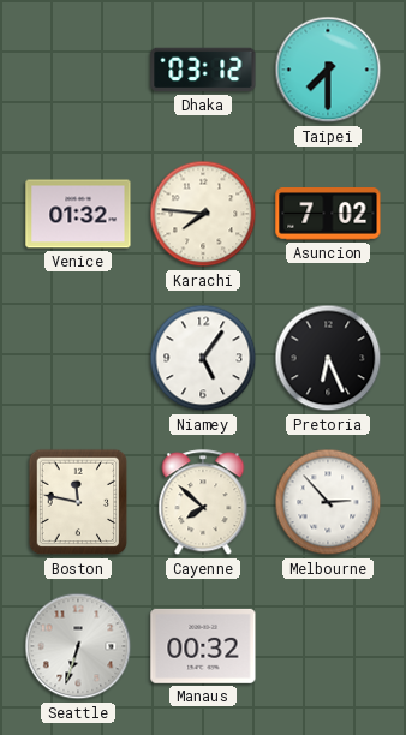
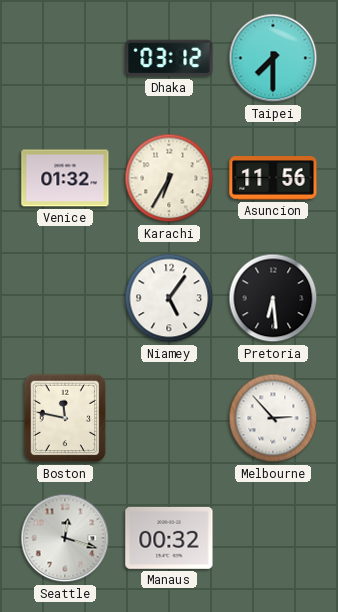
Karachi: 7:46 -> 6:35 (169, 178)
Asuncion: 7:02 -> 11:56 (273, 178)
Pretoria: 6:26 -> 6:29 (273, 298)
Cayenne: 7:52 -> none (203, 503)
Seattle: 6:33 -> 12:18 (65, 538)
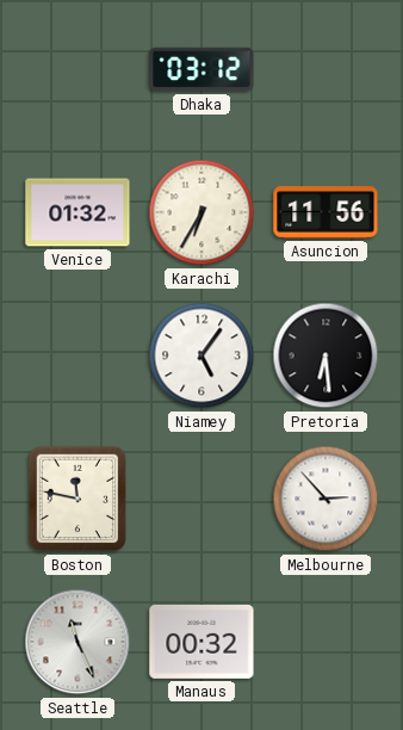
Taipei: 7:30 -> none (273, 58)
Seattle: 12:18 -> 11:26 (77, 642)
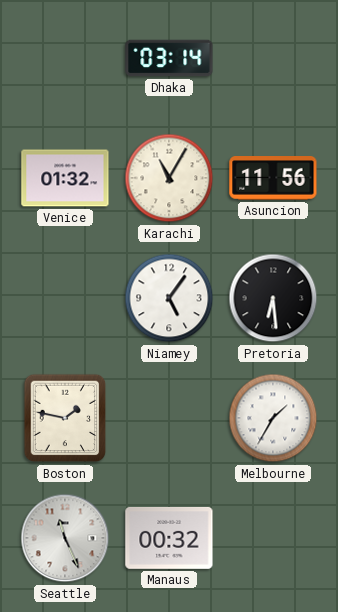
Dhaka: 03:12 -> 03:14 (169, 58)
Karachi: 6:35 -> 11:05 (169, 178)
Boston: 11:47 -> 1:47 (65, 418)
Melbourne: 2:53 -> 1:35 (273, 418)
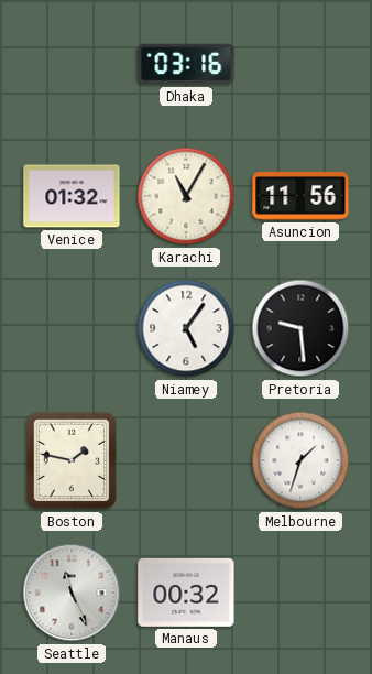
Dhaka: 03:14 -> 03:16 (186, 64)
Pretoria: 6:29 -> 9:29 (300, 328)
Melbourne: 1:35 -> 1:33 (300, 460)
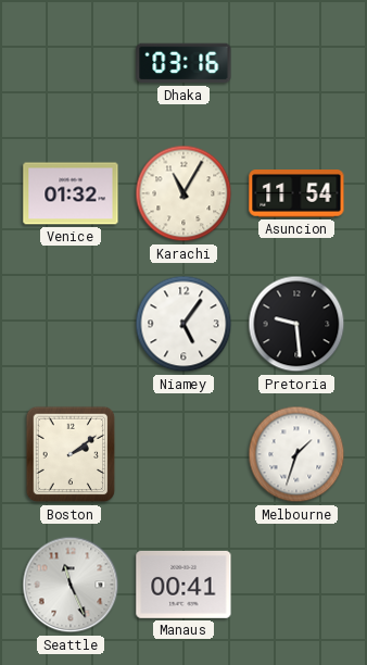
Asuncion: 11:56 -> 11:54 (296, 193)
Boston: 1:47 -> 2:09 (71, 454)
Manaus: 00:32 -> 00:41 (184, 585)
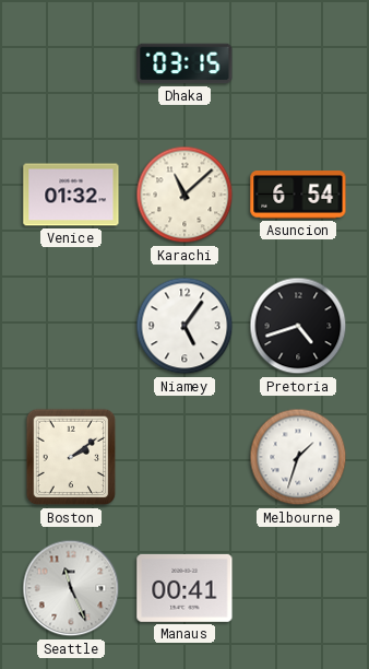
Dhaka: 03:16 -> 03:15 (184, 63)
Karachi: 11:05 -> 11:08 (184, 195)
Asuncion: 11:54 -> 6:54 (298, 195)
Pretoria: 9:29 -> 4:42 (298, 326)
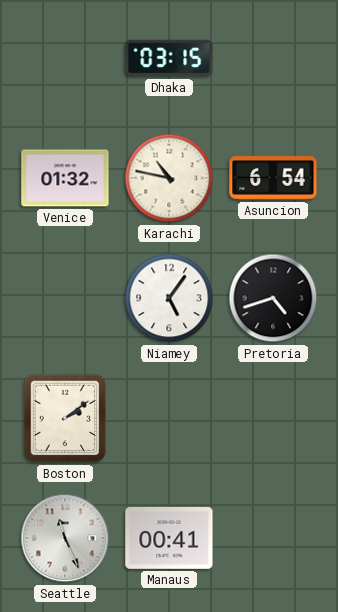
Karachi: 11:08 -> 10:47 (169, 178)
Melbourne: 1:33 -> none (298, 457)
